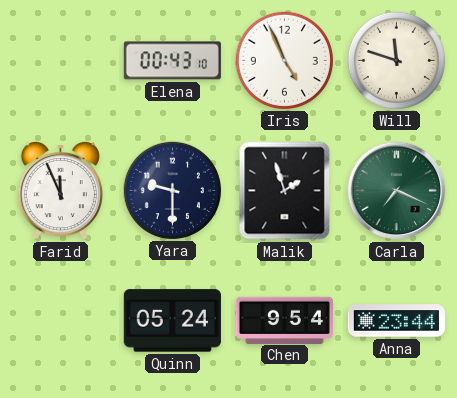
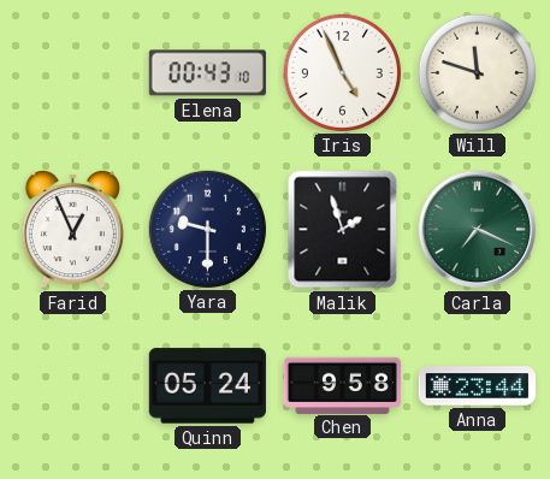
Farid: 11:56 -> 12:56 (72, 229)
Chen: 9:54 -> 9:58 (342, 385)
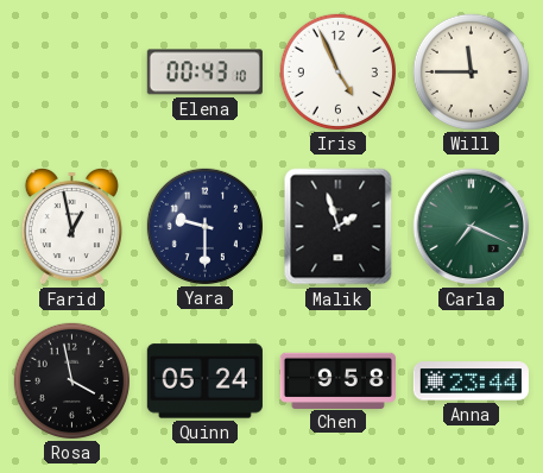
Will: 11:48 -> 11:45 (471, 71)
Farid: 12:56 -> 12:58 (71, 226)
Rosa: none -> 3:58 (71, 380)
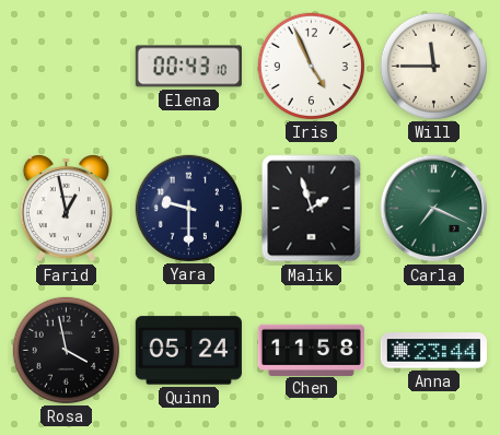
Chen: 9:58 -> 11:58 (311, 350)
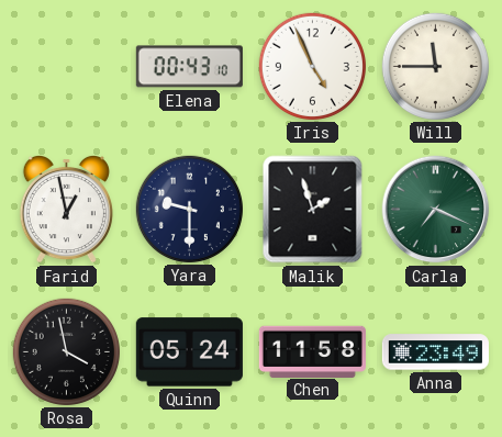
Anna: 23:44 -> 23:49 (435, 352)
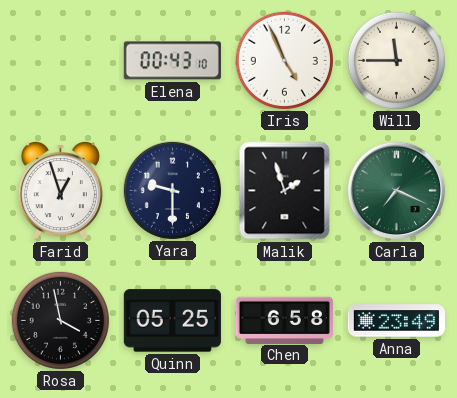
Farid: 12:58 -> 12:57 (60, 190)
Quinn: 05:24 -> 05:25 (172, 321)
Chen: 11:58 -> 6:58 (284, 320)
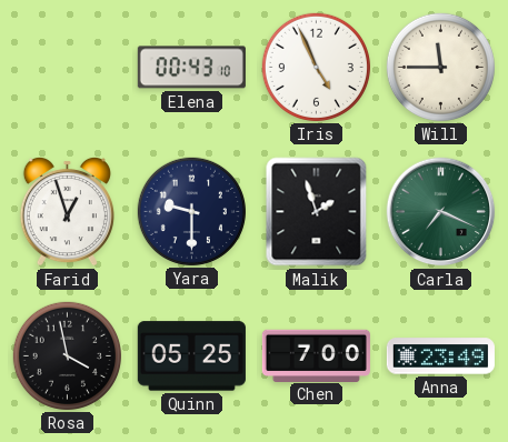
Chen: 6:58 -> 7:00 (316, 355)
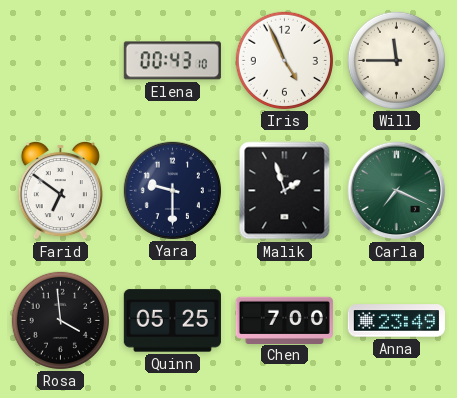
Farid: 12:57 -> 6:51 (60, 190)
Rosa: 3:58 -> 3:59 (60, 320)
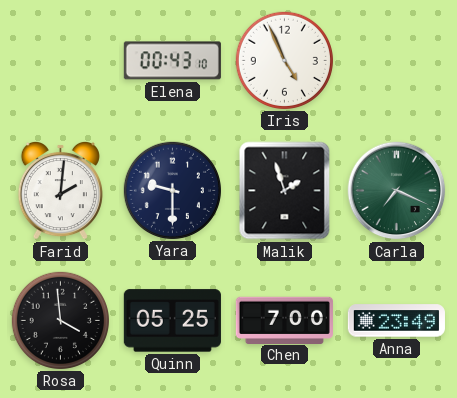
Will: 11:45 -> none (396, 60)
Farid: 6:51 -> 2:01 (60, 190)
